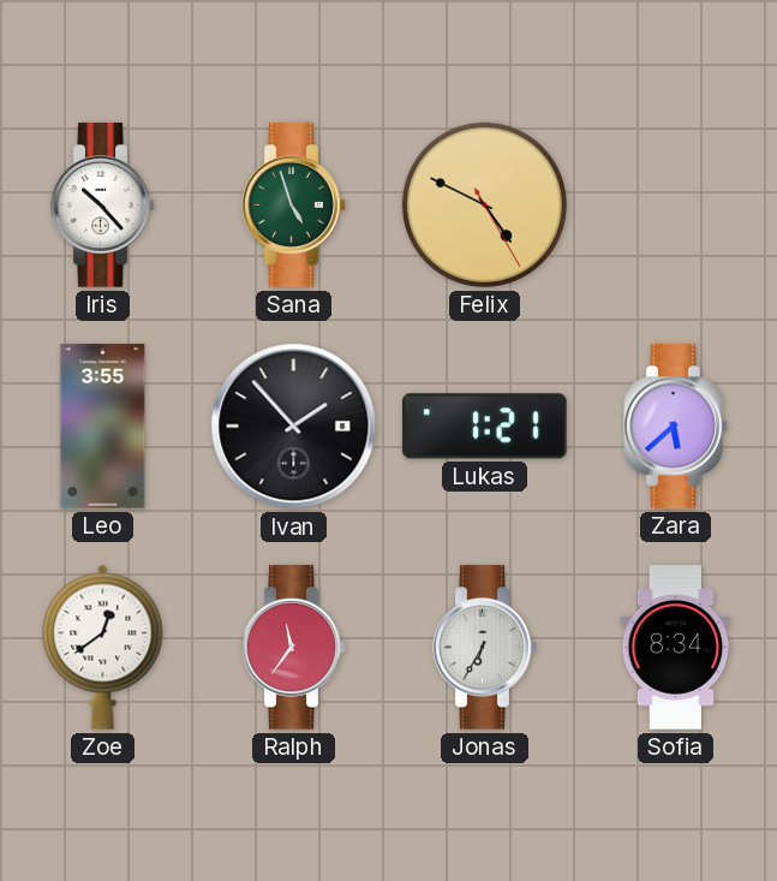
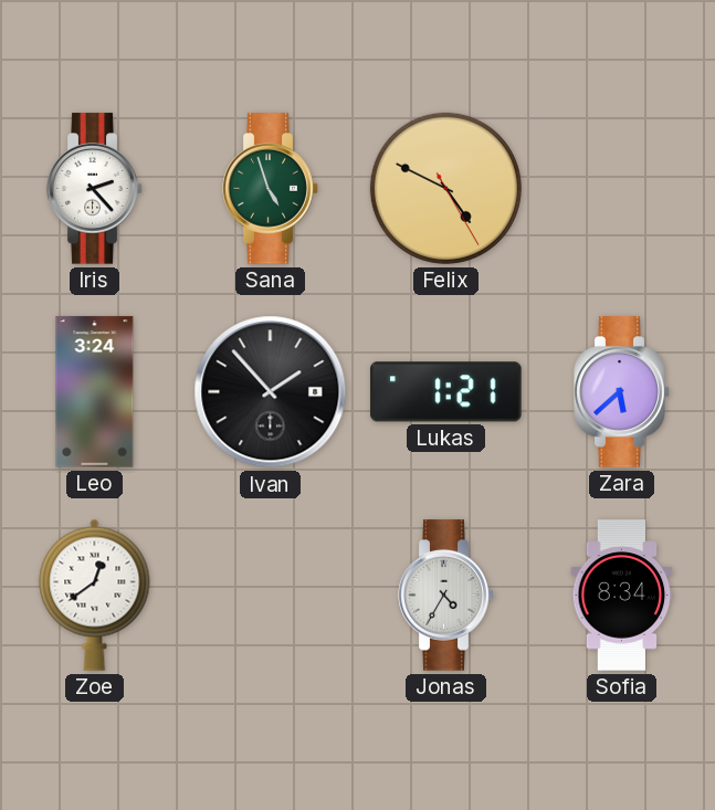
Iris: 10:23 -> 2:23 (95, 189)
Leo: 3:55 -> 3:24 (95, 392)
Ralph: 11:36 -> none (294, 648)
Jonas: 6:35 -> 4:35 (446, 596)
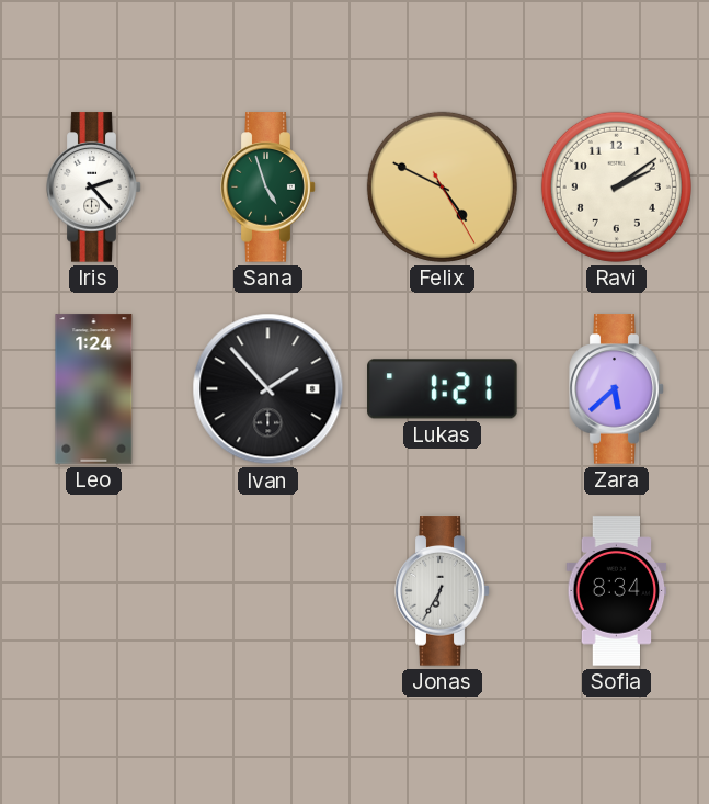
Ravi: none -> 2:09 (616, 186)
Leo: 3:24 -> 1:24 (94, 389)
Zoe: 12:39 -> none (95, 595)
Jonas: 4:35 -> 6:35 (443, 591)
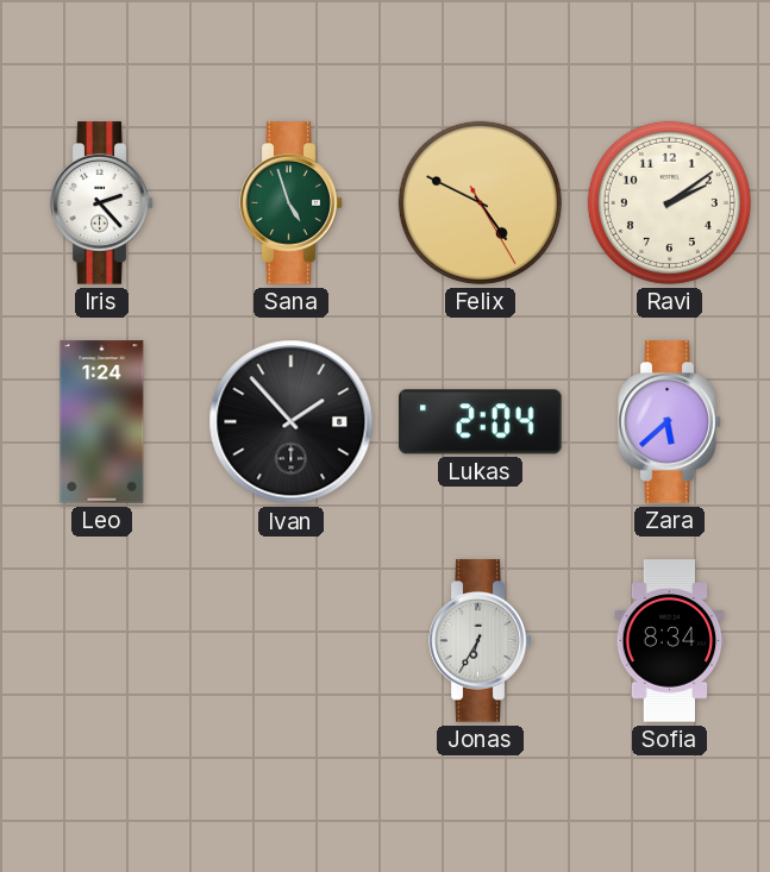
Lukas: 1:21 -> 2:04 (481, 422)
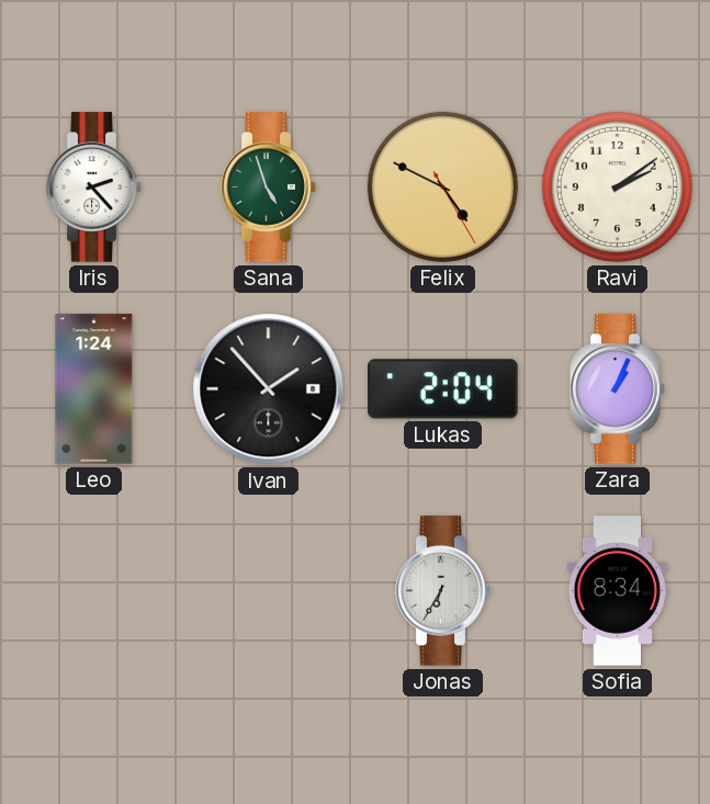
Zara: 5:38 -> 1:04 (618, 389)
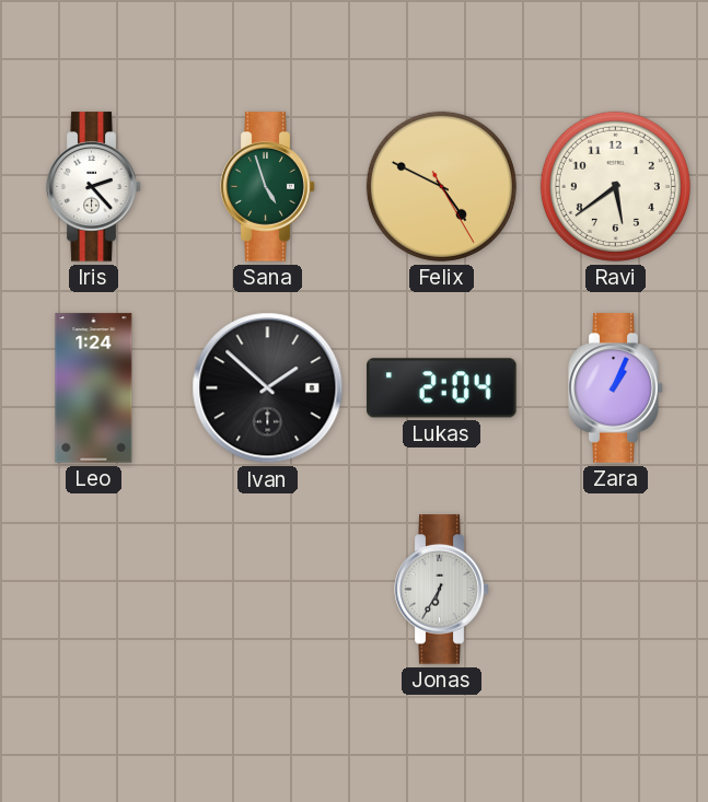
Ravi: 2:09 -> 5:39 (615, 186)
Ivan: 1:53 -> 1:52 (268, 388)
Sofia: 8:34 -> none (618, 591)
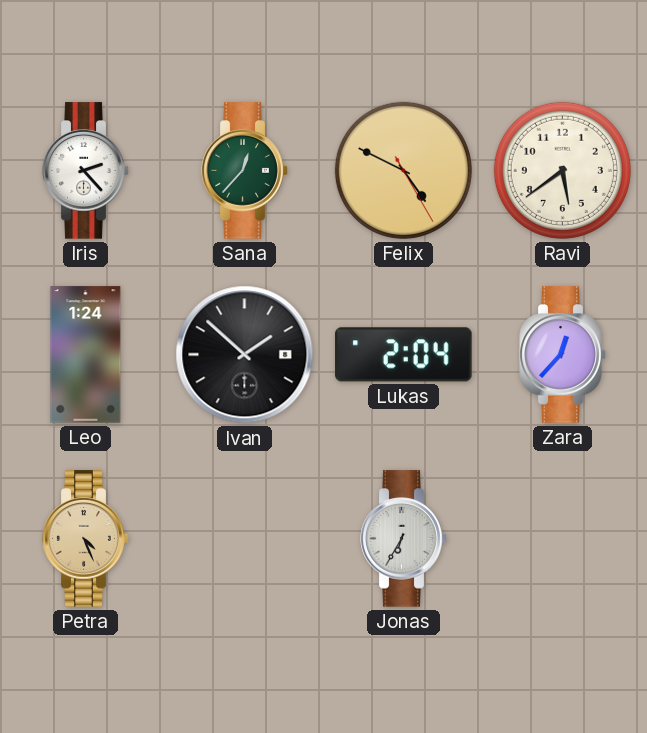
Sana: 4:57 -> 12:37 (245, 171)
Zara: 1:04 -> 12:37 (563, 355)
Petra: none -> 4:26 (86, 539)
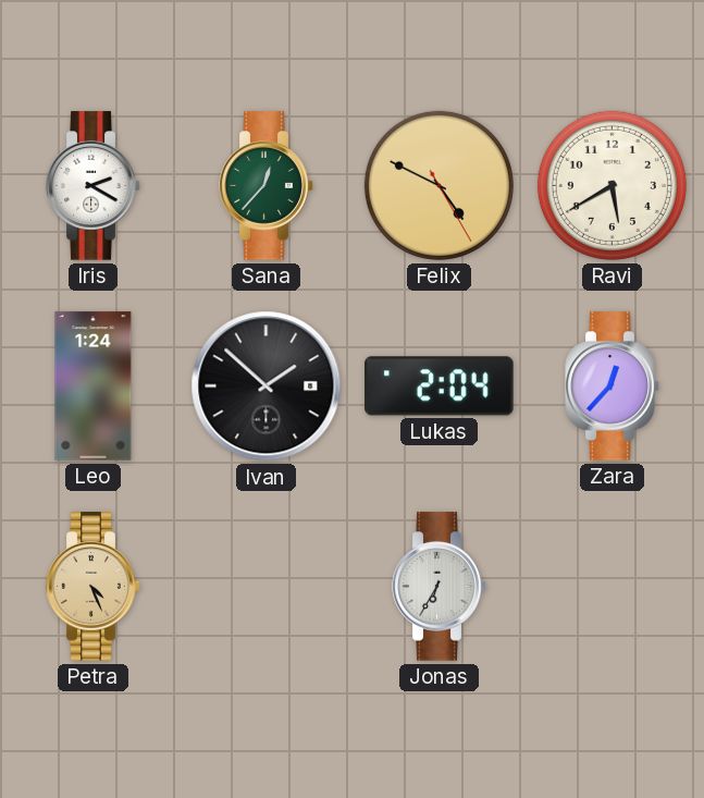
Iris: 2:23 -> 2:20 (94, 186)
Ravi: 5:39 -> 5:40 (612, 185)
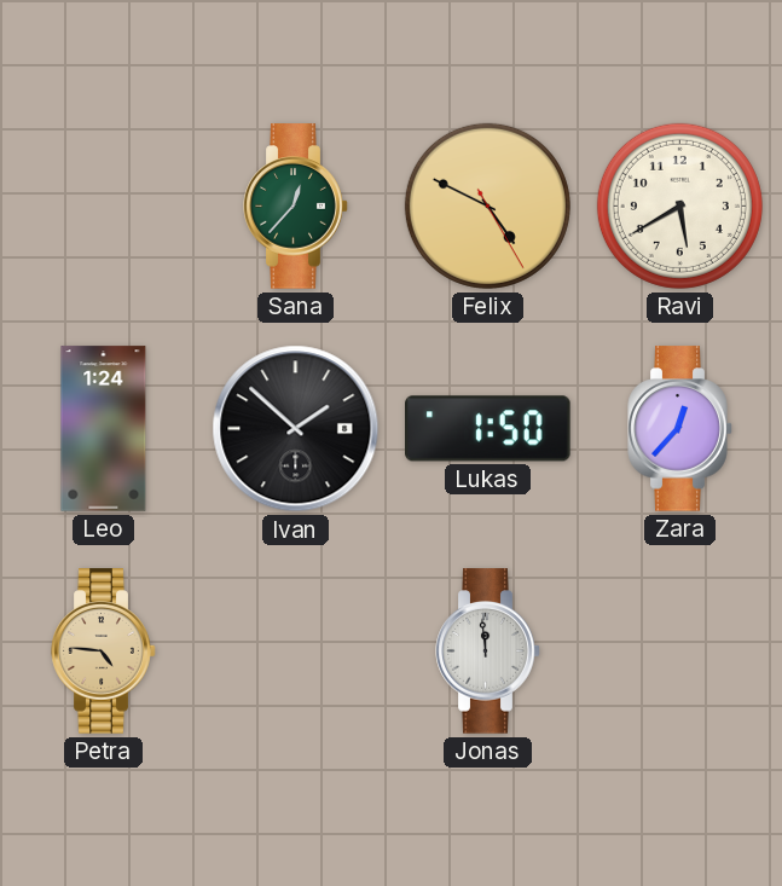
Iris: 2:20 -> none (94, 186)
Lukas: 2:04 -> 1:50 (488, 429)
Petra: 4:26 -> 4:46 (104, 652)
Jonas: 6:35 -> 11:59 (488, 652)
